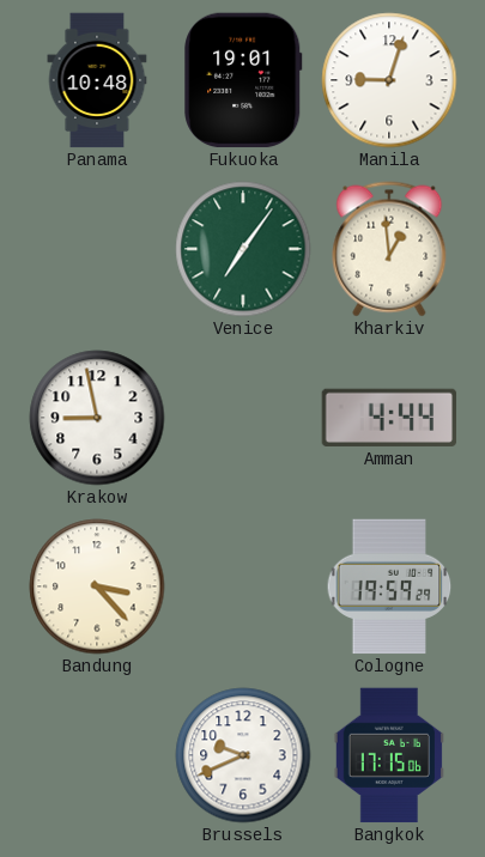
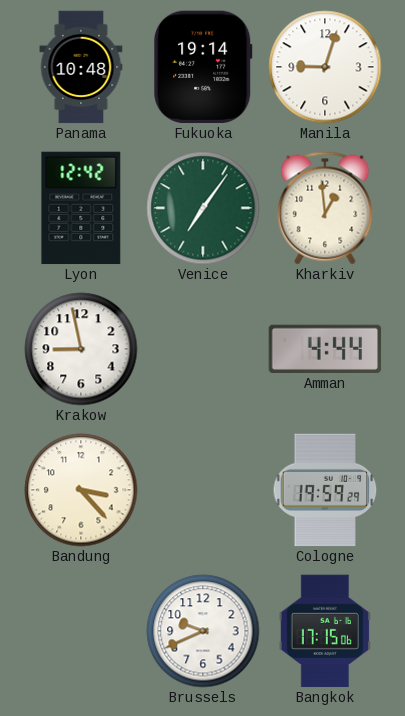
Fukuoka: 19:01 -> 19:14 (203, 67)
Lyon: none -> 12:42 (81, 208)
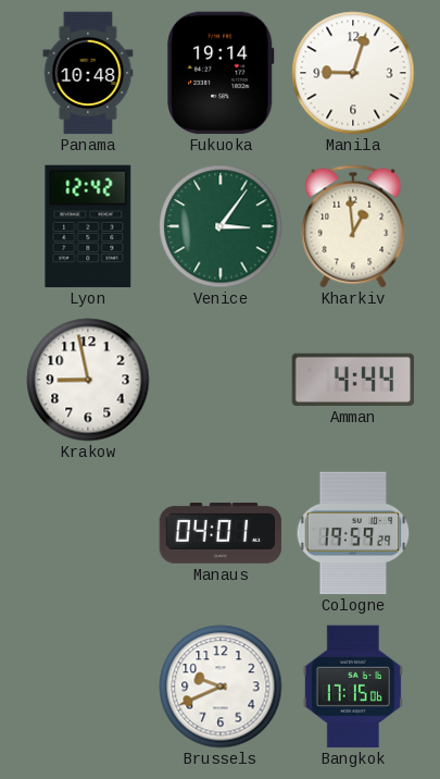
Venice: 7:06 -> 3:06 (221, 226)
Bandung: 3:23 -> none (81, 490)
Manaus: none -> 04:01 (221, 533)
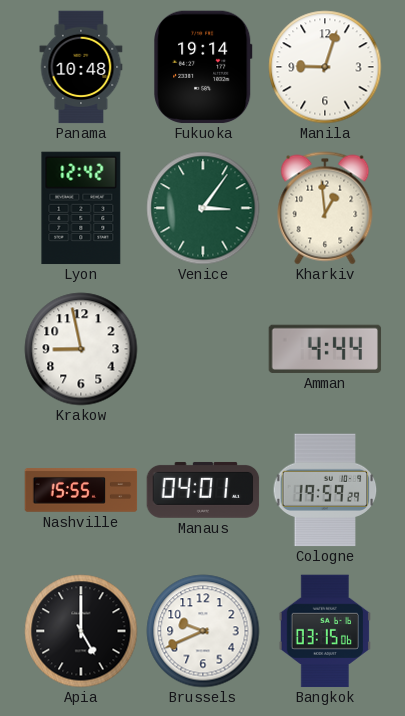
Nashville: none -> 15:55 (81, 490)
Apia: none -> 5:00 (81, 631)
Bangkok: 17:15 -> 03:15 (324, 631)
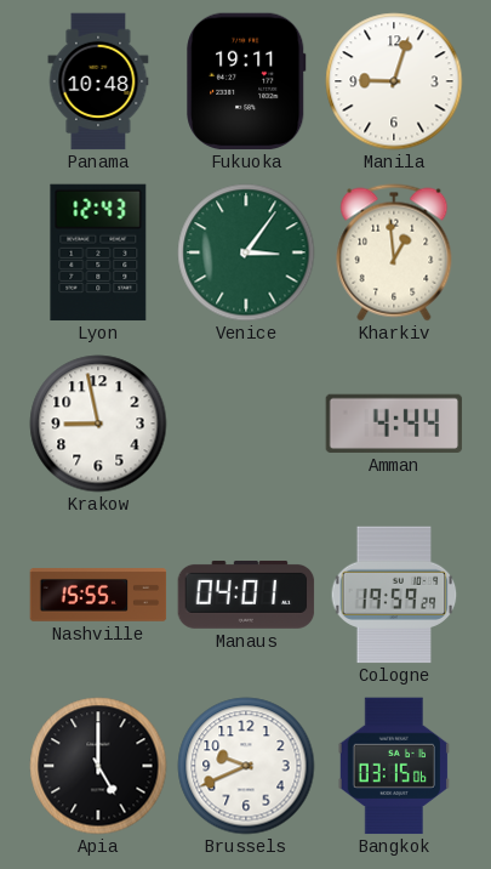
Fukuoka: 19:14 -> 19:11 (246, 81)
Lyon: 12:42 -> 12:43 (98, 252)
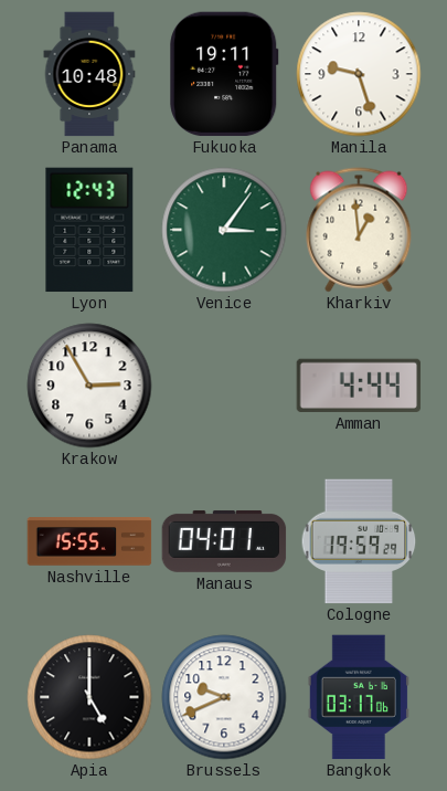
Manila: 9:03 -> 9:27 (359, 74)
Krakow: 8:58 -> 2:55 (89, 386)
Bangkok: 03:15 -> 03:17 (358, 697)
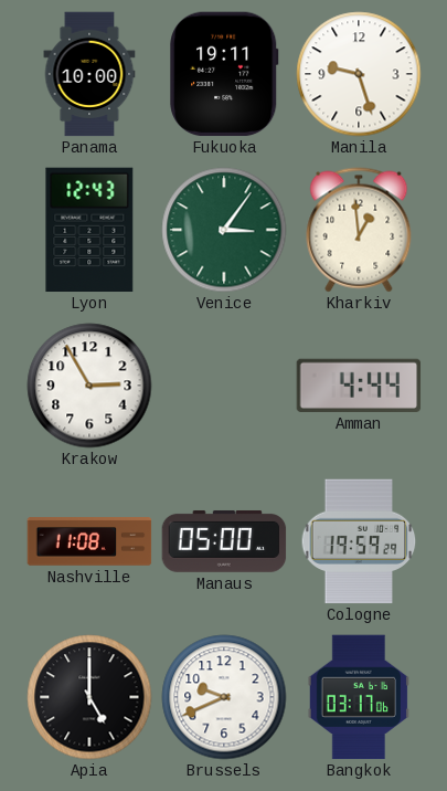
Panama: 10:48 -> 10:00 (89, 74)
Nashville: 15:55 -> 11:08 (89, 541)
Manaus: 04:01 -> 05:00 (224, 541)
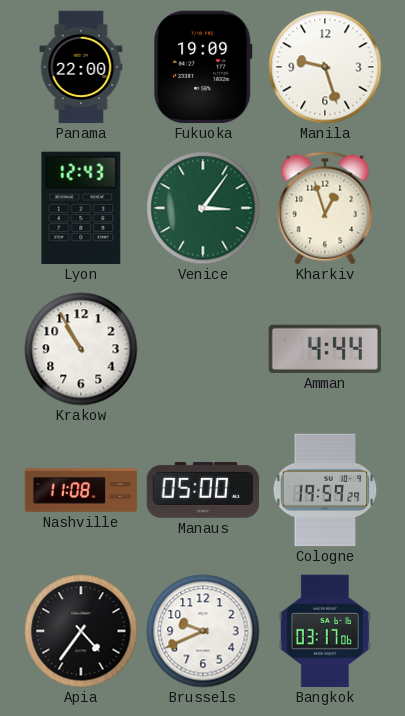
Panama: 10:00 -> 22:00 (81, 67)
Fukuoka: 19:11 -> 19:09 (203, 67)
Kharkiv: 12:59 -> 12:57 (325, 208)
Krakow: 2:55 -> 10:55 (81, 349)
Apia: 5:00 -> 4:36 (81, 631)
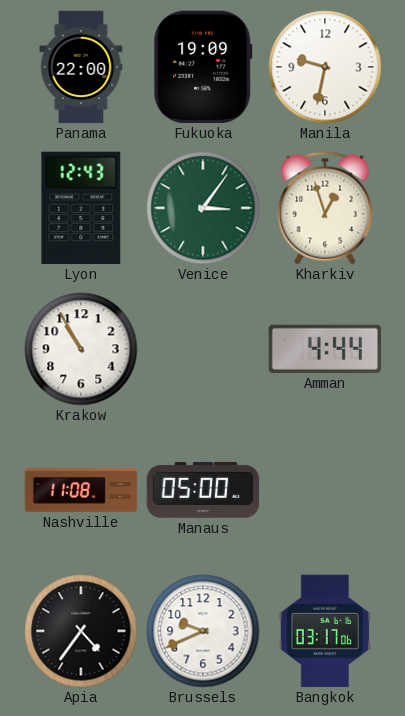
Manila: 9:27 -> 9:32 (325, 67)
Cologne: 19:59 -> none (325, 490)
